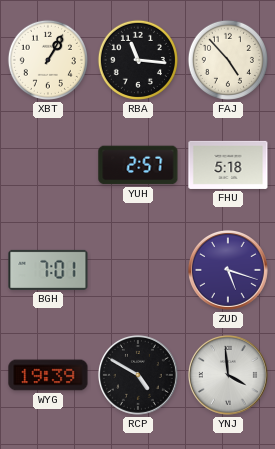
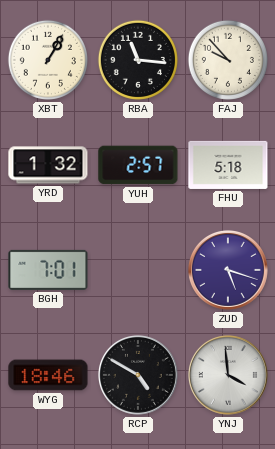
FAJ: 4:53 -> 9:53 (228, 60)
YRD: none -> 1:32 (48, 165)
WYG: 19:39 -> 18:46 (48, 375)
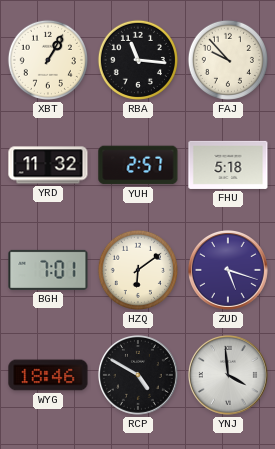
YRD: 1:32 -> 11:32 (48, 165)
HZQ: none -> 6:09 (138, 270)
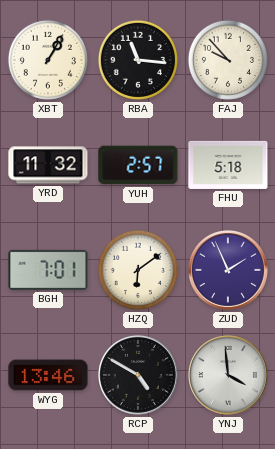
ZUD: 5:18 -> 1:56 (228, 270)
WYG: 18:46 -> 13:46 (48, 375)
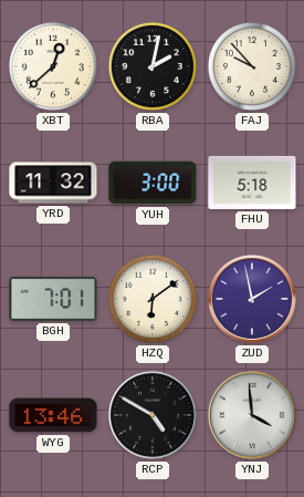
XBT: 1:05 -> 12:38 (53, 66)
RBA: 11:16 -> 2:02 (153, 66)
YUH: 2:57 -> 3:00 (153, 183)
ZUD: 1:56 -> 1:58 (252, 299)
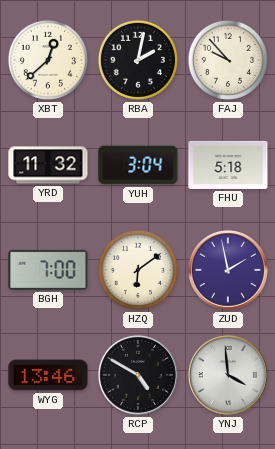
YUH: 3:00 -> 3:04 (138, 165)
BGH: 7:01 -> 7:00 (48, 270)
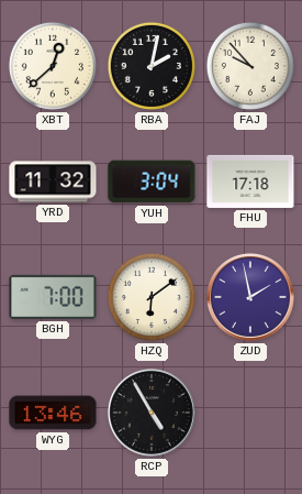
FHU: 5:18 -> 17:18 (250, 182)
RCP: 4:50 -> 4:55 (152, 413)
YNJ: 3:59 -> none (228, 375)
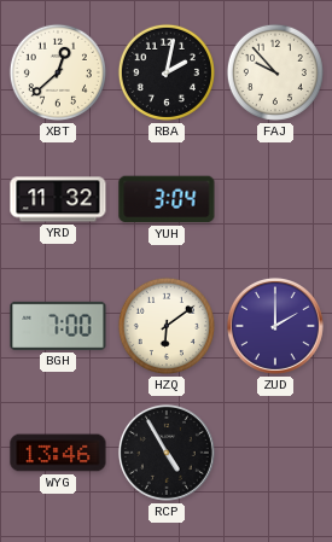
FHU: 17:18 -> none (250, 182)
ZUD: 1:58 -> 2:00 (275, 326)
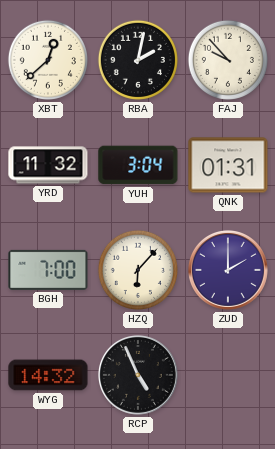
QNK: none -> 01:31 (228, 165)
HZQ: 6:09 -> 6:07 (138, 270)
WYG: 13:46 -> 14:32 (48, 375)
RCP: 4:55 -> 4:56 (138, 375)
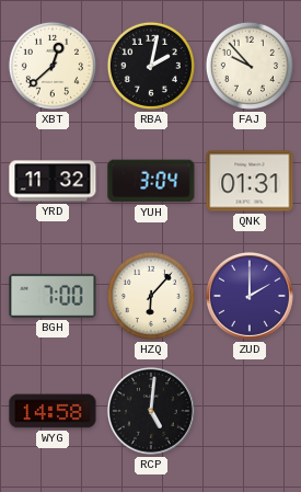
WYG: 14:32 -> 14:58 (53, 411)
RCP: 4:56 -> 5:01 (151, 411)
